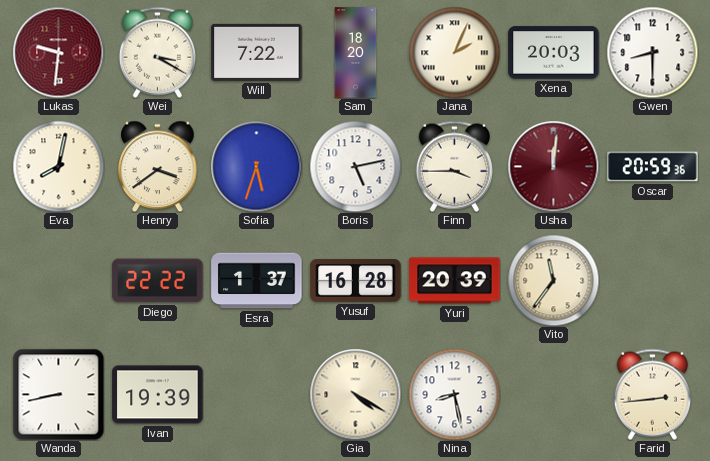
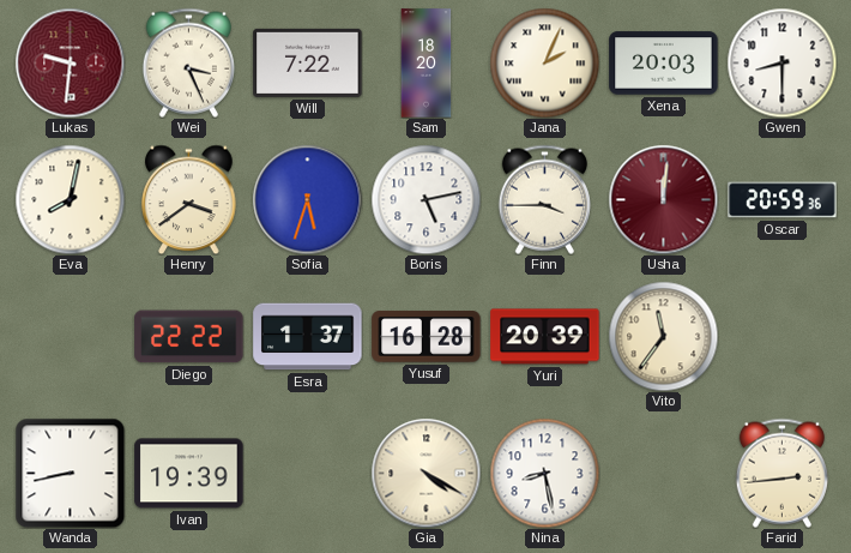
Wei: 3:20 -> 3:26 (188, 62)
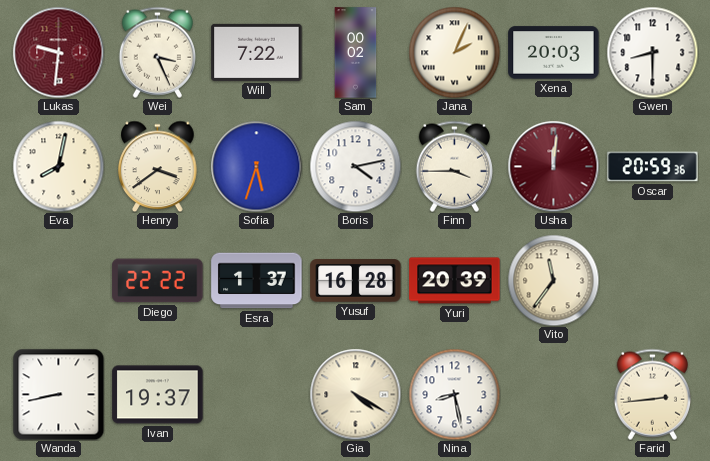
Sam: 18:20 -> 00:02 (356, 53)
Boris: 5:13 -> 4:13 (355, 166)
Ivan: 19:39 -> 19:37 (158, 395)
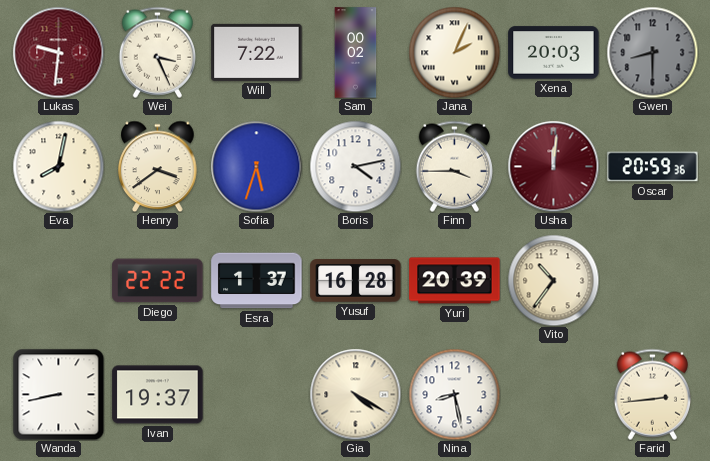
Gwen dial: white -> grey (652, 52)
Vito: 11:36 -> 10:36 (553, 280)
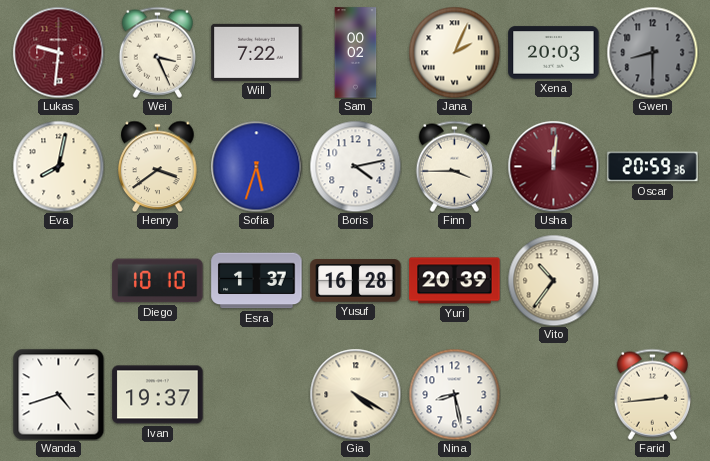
Diego: 22:22 -> 10:10 (158, 281)
Wanda: 8:43 -> 4:42 (58, 394)
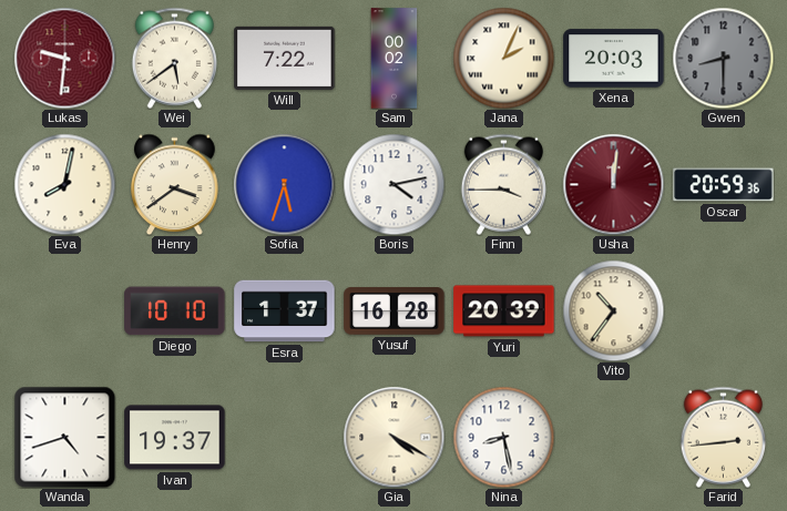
Wei: 3:26 -> 5:39 (174, 58)
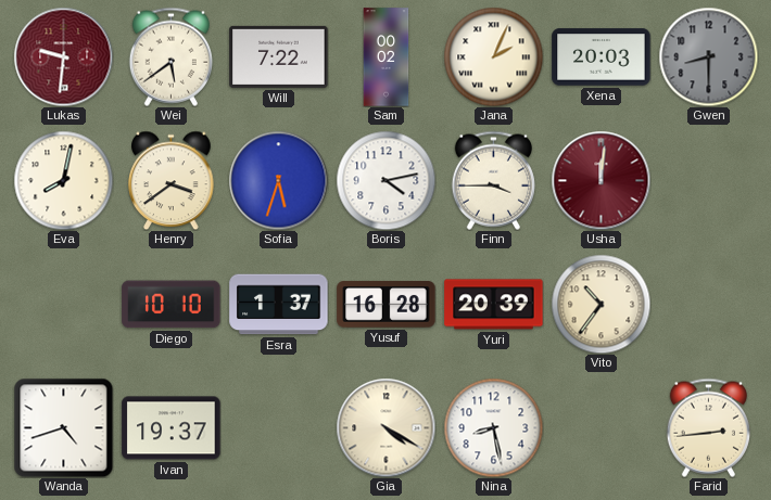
Oscar: 20:59 -> none (724, 185)
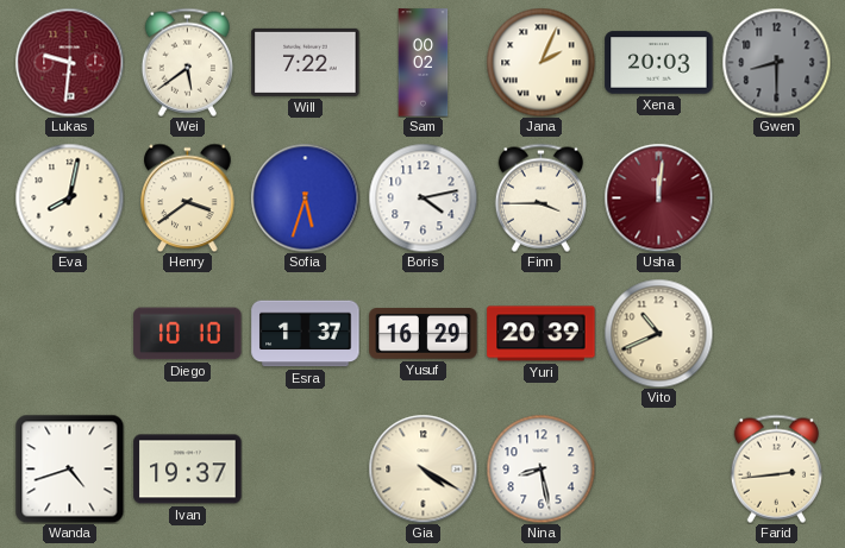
Yusuf: 16:28 -> 16:29 (424, 334)
Vito: 10:36 -> 10:41 (658, 333)
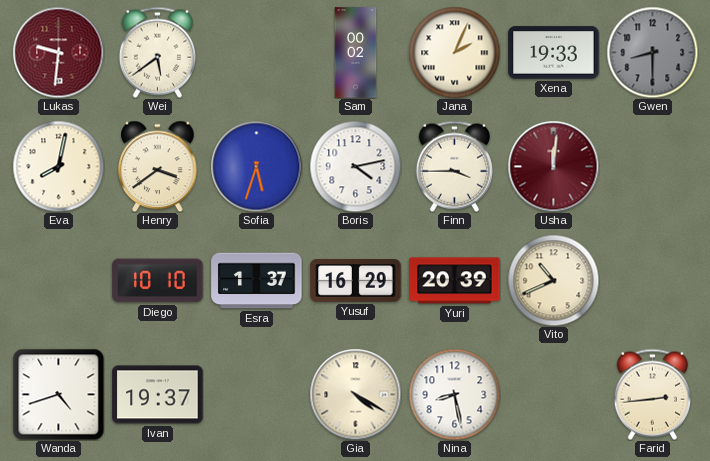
Will: 7:22 -> none (306, 62)
Xena: 20:03 -> 19:33 (554, 53)
